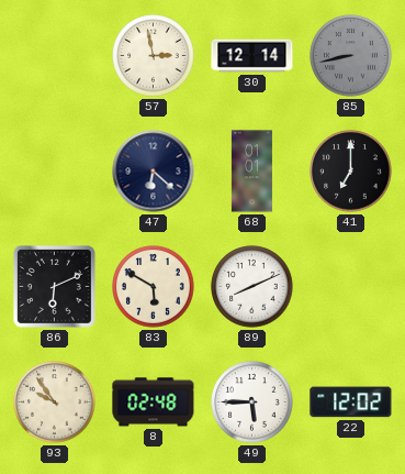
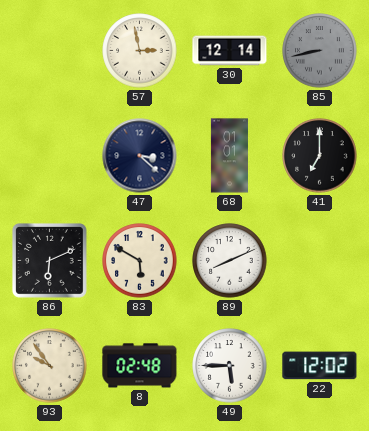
47: 6:22 -> 3:22 (140, 156)
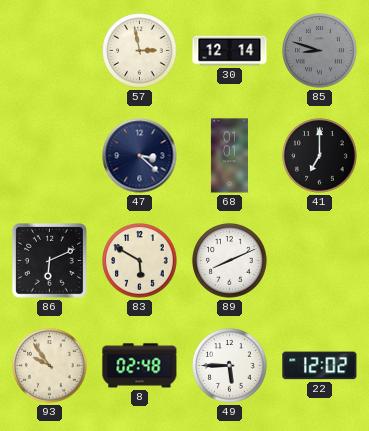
85: 8:43 -> 8:48 (320, 51)
